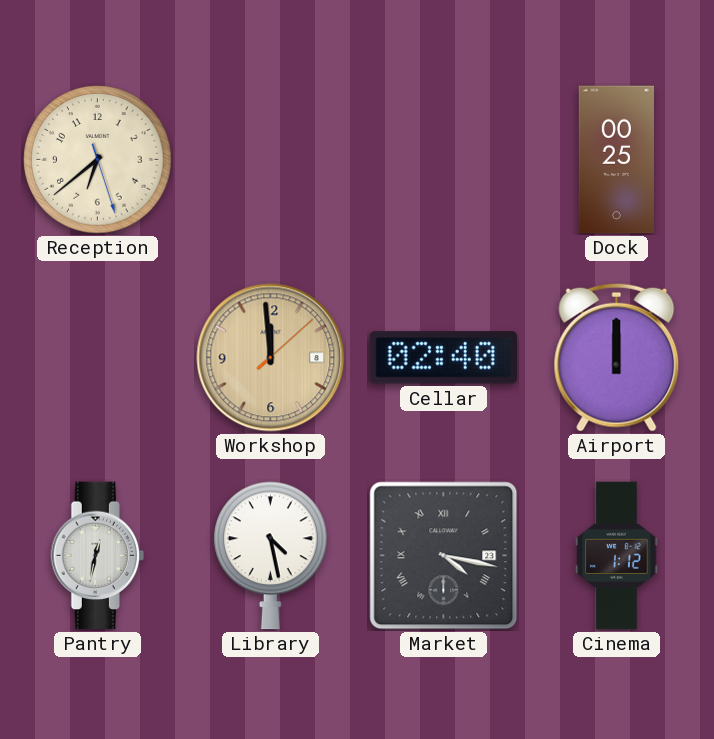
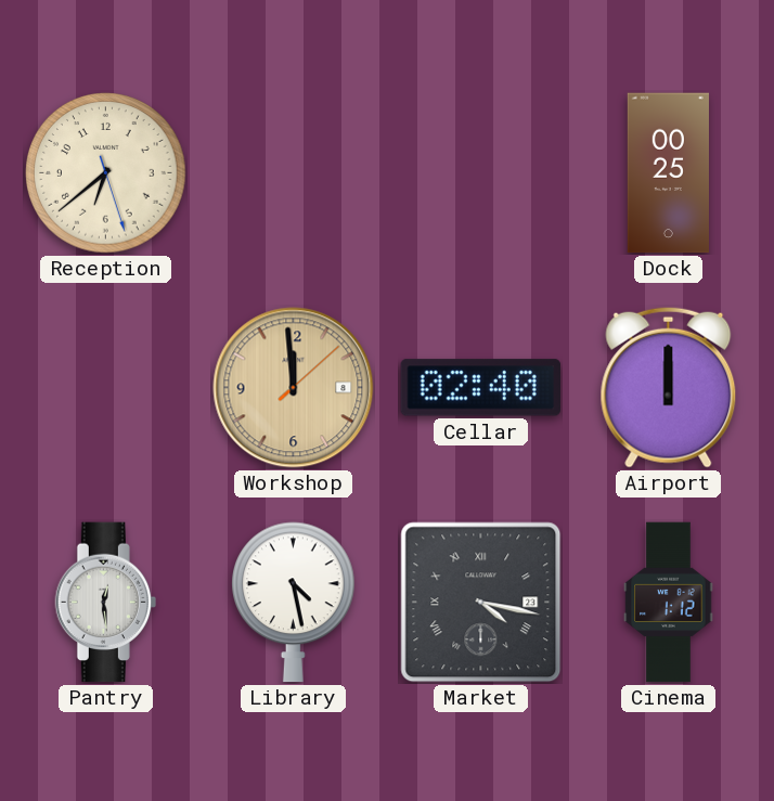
Pantry: 12:32 -> 12:29 (105, 603)
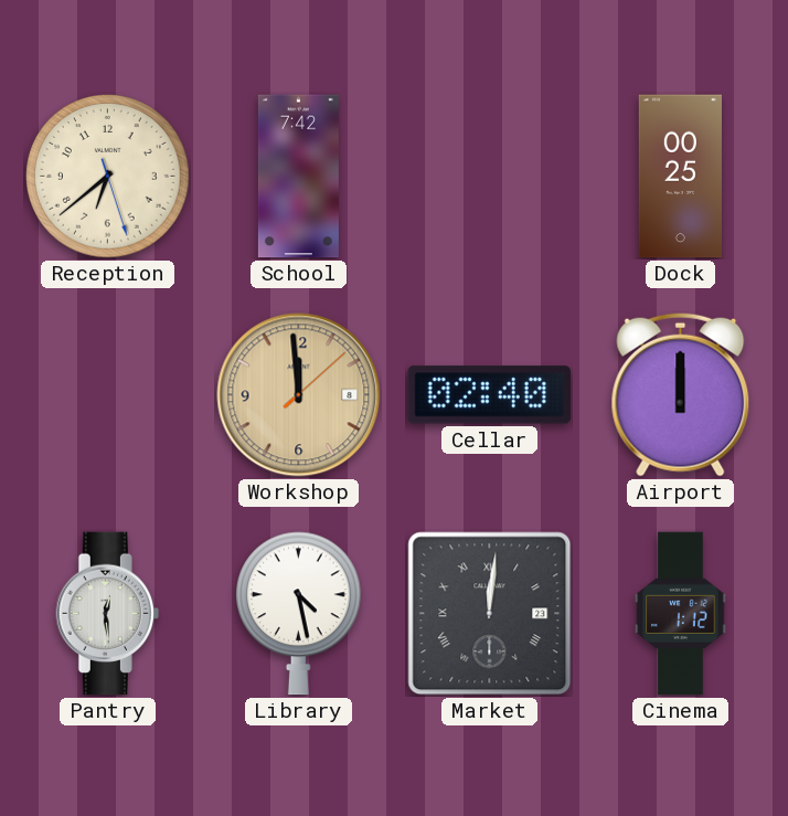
School: none -> 7:42 (298, 177)
Market: 4:17 -> 12:01 (490, 614)
